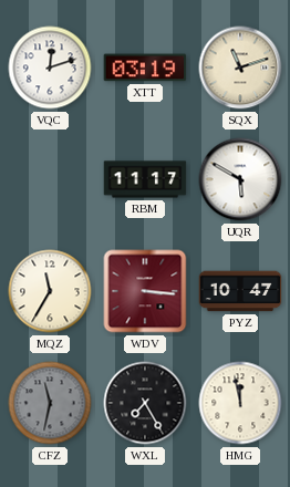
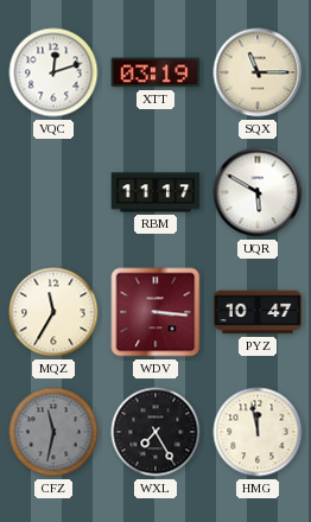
SQX: 11:12 -> 11:15 (258, 72)
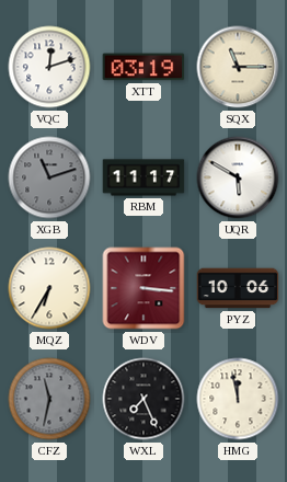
XGB: none -> 11:12 (49, 177)
MQZ: 11:35 -> 6:35 (49, 288)
PYZ: 10:47 -> 10:06 (238, 288)
WXL: 7:25 -> 7:26 (143, 399)
